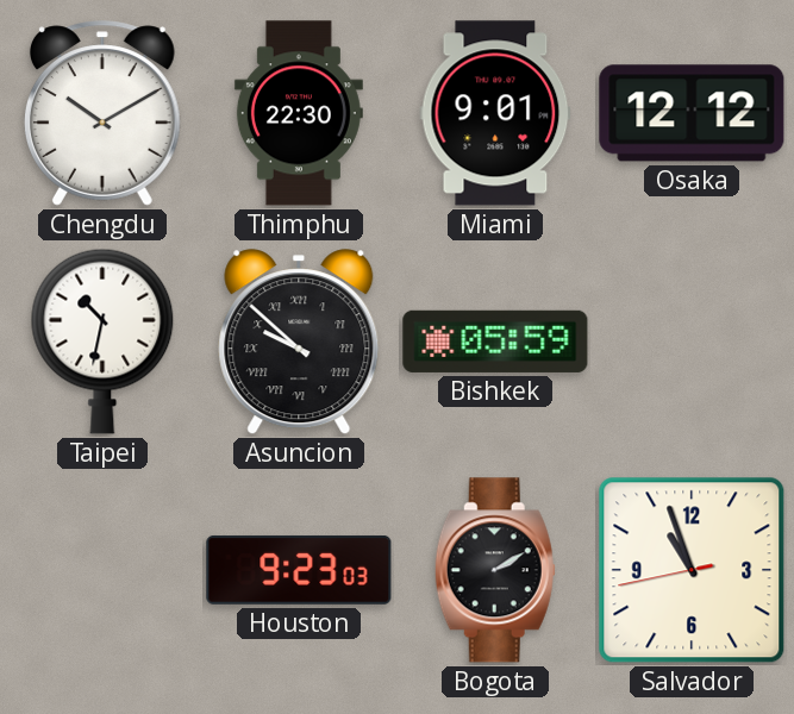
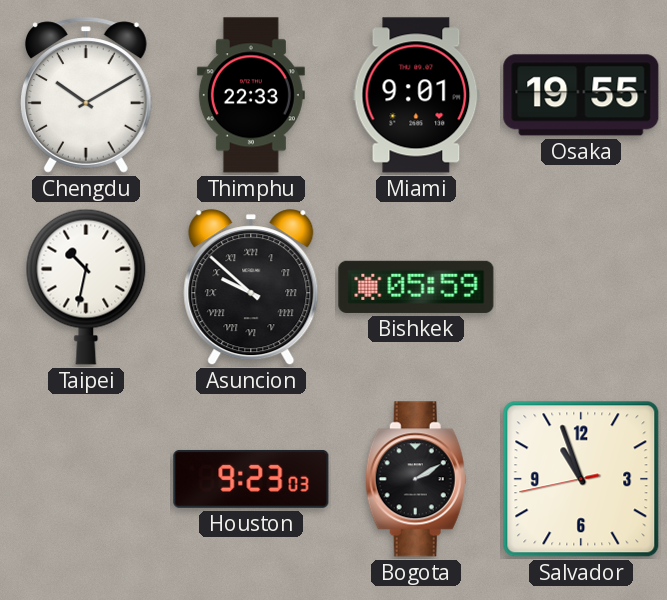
Thimphu: 22:30 -> 22:33 (251, 95)
Osaka: 12:12 -> 19:55 (581, 95)
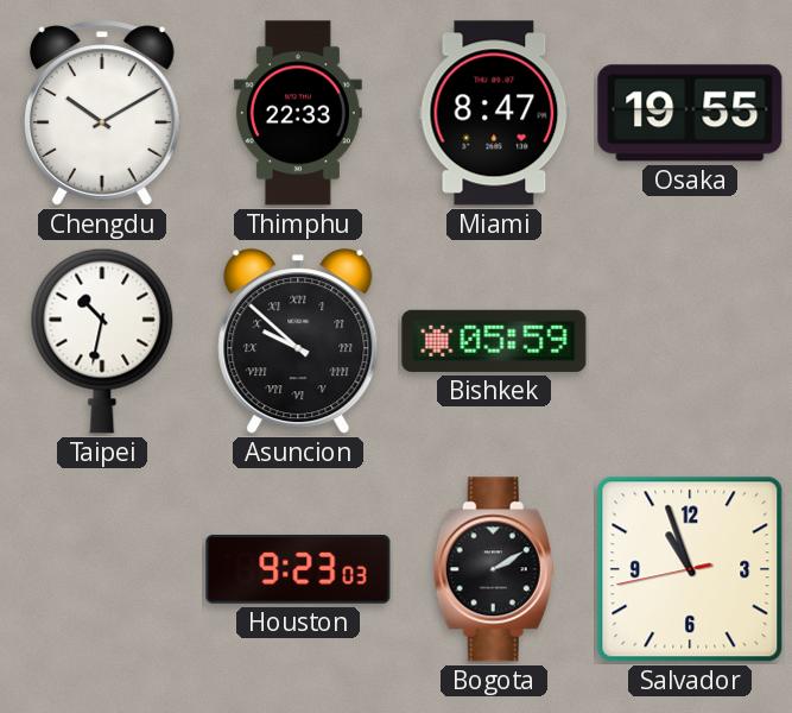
Miami: 9:01 -> 8:47 (494, 113)
